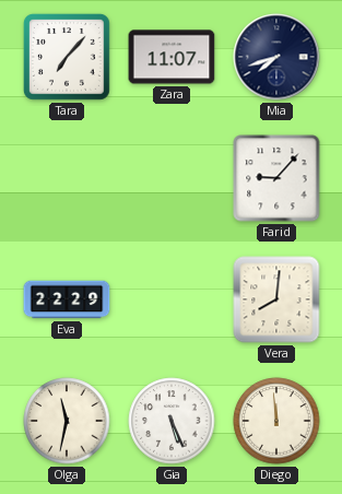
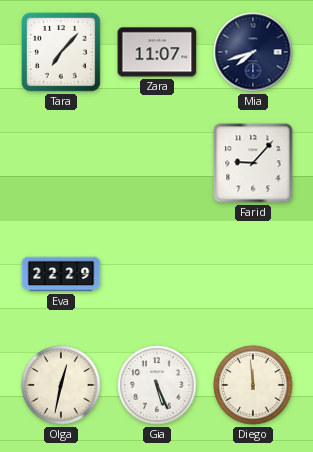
Vera: 8:01 -> none (276, 299)
Olga: 11:32 -> 12:32 (61, 385)
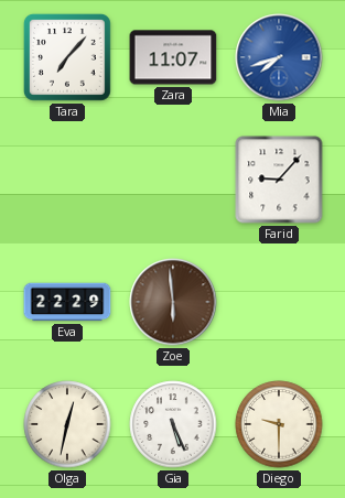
Mia dial: navy -> blue (279, 57)
Zoe: none -> 5:59 (173, 302)
Diego: 11:59 -> 9:30 (279, 424)
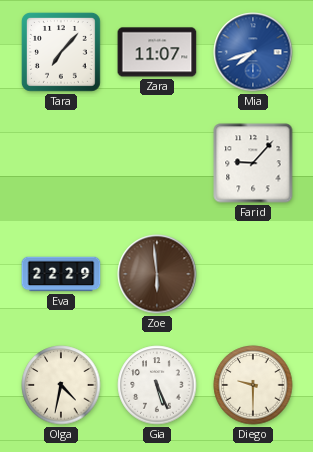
Olga: 12:32 -> 4:32 (61, 385)
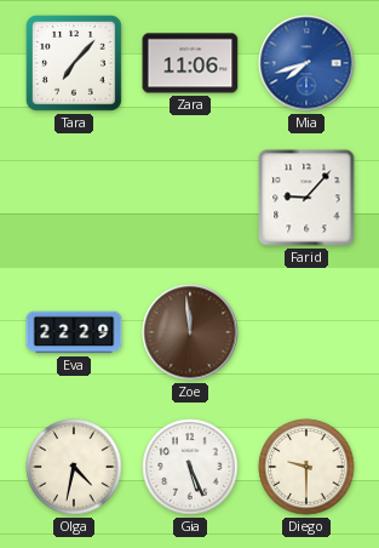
Zara: 11:07 -> 11:06 (190, 63)
Zoe: 5:59 -> 11:59 (190, 332)
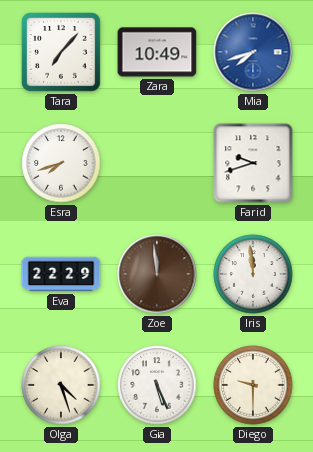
Zara: 11:06 -> 10:49 (157, 52)
Esra: none -> 7:42 (61, 163)
Farid: 9:07 -> 9:42 (253, 163)
Iris: none -> 11:59 (253, 274)
Olga: 4:32 -> 4:27 (61, 385)
